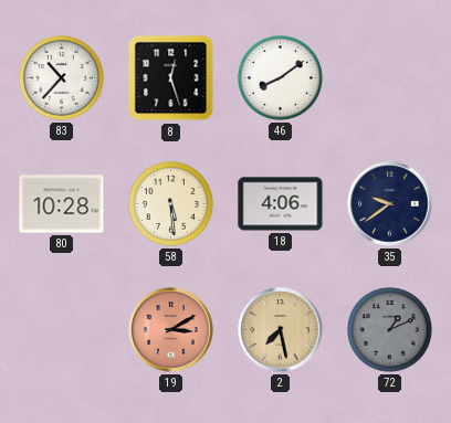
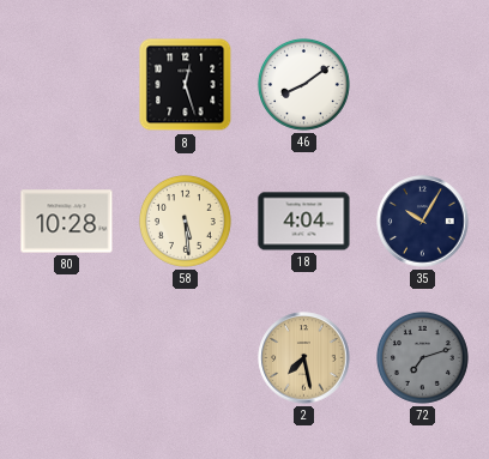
83: 10:37 -> none (61, 77)
18: 4:06 -> 4:04 (304, 222)
35: 9:39 -> 10:05 (423, 222)
19: 3:10 -> none (171, 330)
72: 1:11 -> 7:12 (422, 357)
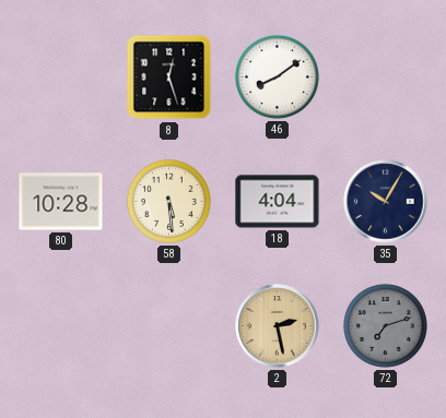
2: 7:28 -> 2:28 (278, 326)
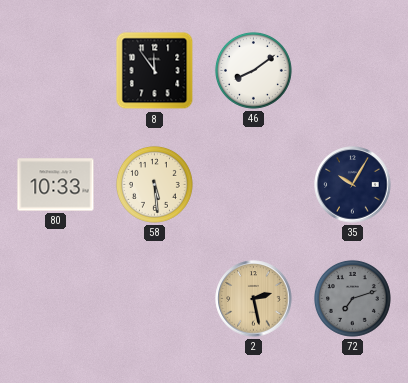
8: 12:27 -> 11:54 (155, 71)
80: 10:28 -> 10:33 (56, 185)
18: 4:04 -> none (278, 202)
